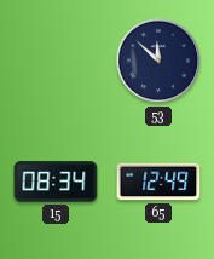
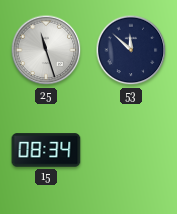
25: none -> 11:27 (46, 50)
65: 12:49 -> none (158, 182)
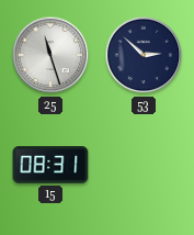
53: 11:52 -> 2:52 (144, 55)
15: 08:34 -> 08:31 (50, 165)
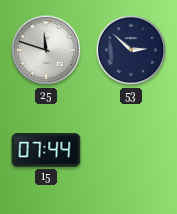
25: 11:27 -> 11:48 (46, 50)
15: 08:31 -> 07:44 (46, 150)
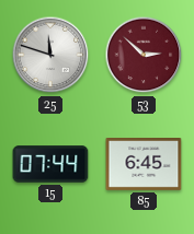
53 dial: navy -> burgundy (144, 55)
85: none -> 6:45 (144, 165)
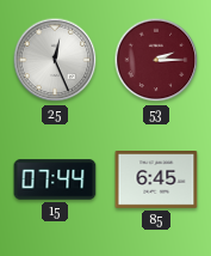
25: 11:48 -> 12:26 (55, 60)
53: 2:52 -> 2:15 (156, 60)
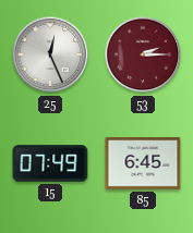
15: 07:44 -> 07:49 (50, 163)
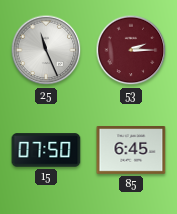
25: 12:26 -> 11:26 (46, 50)
15: 07:49 -> 07:50 (46, 150)
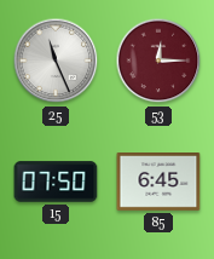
53: 2:15 -> 12:15 (158, 61)
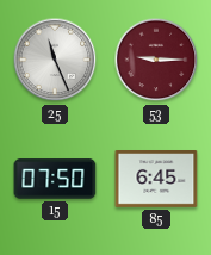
53: 12:15 -> 9:15 (156, 60)
